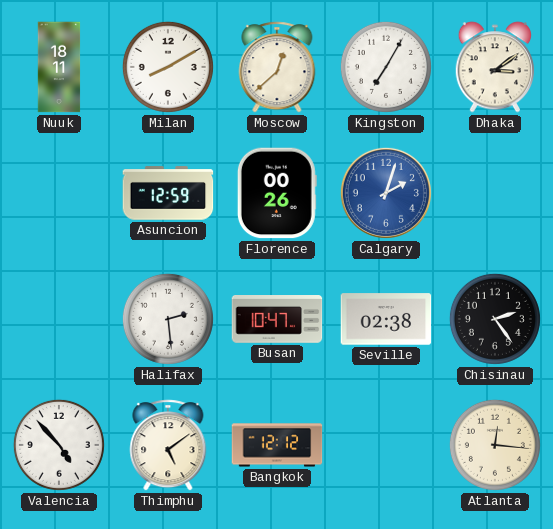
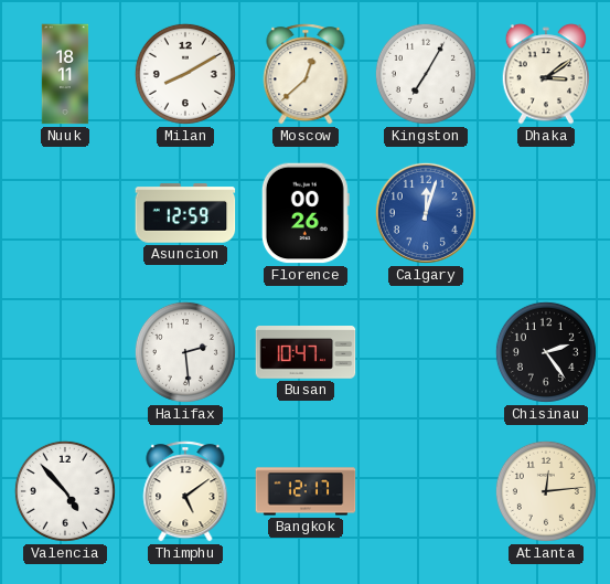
Calgary: 2:03 -> 12:03 (426, 213)
Seville: 02:38 -> none (386, 319)
Bangkok: 12:12 -> 12:17 (306, 491)
Atlanta: 12:16 -> 12:14 (546, 491)
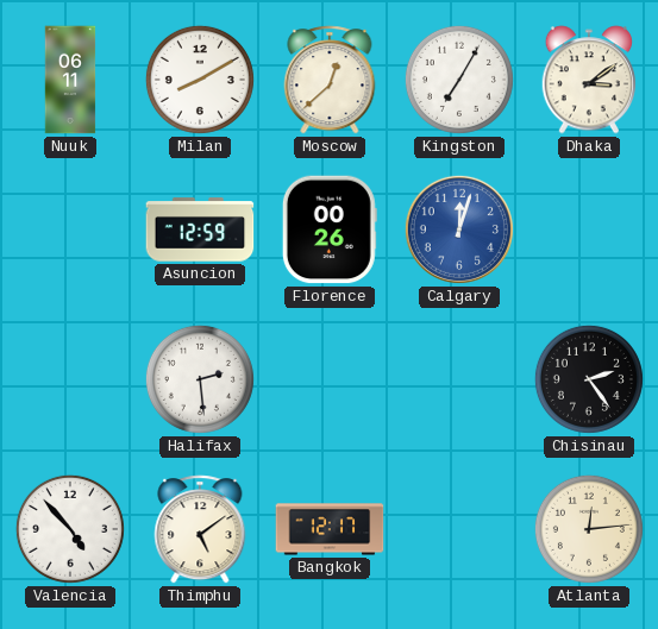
Nuuk: 18:11 -> 06:11 (70, 80)
Busan: 10:47 -> none (306, 352)
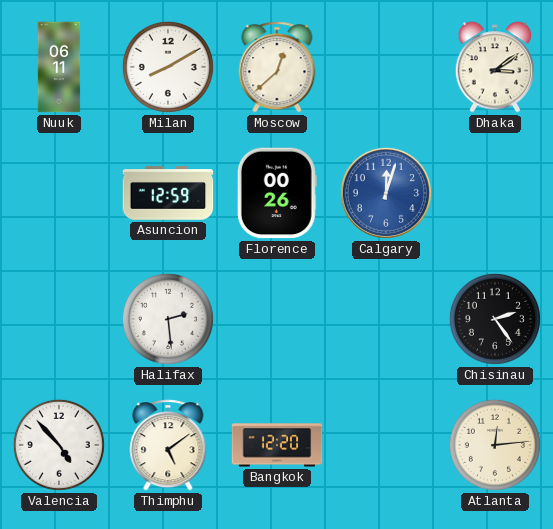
Kingston: 7:05 -> none (459, 80)
Bangkok: 12:17 -> 12:20 (277, 445)
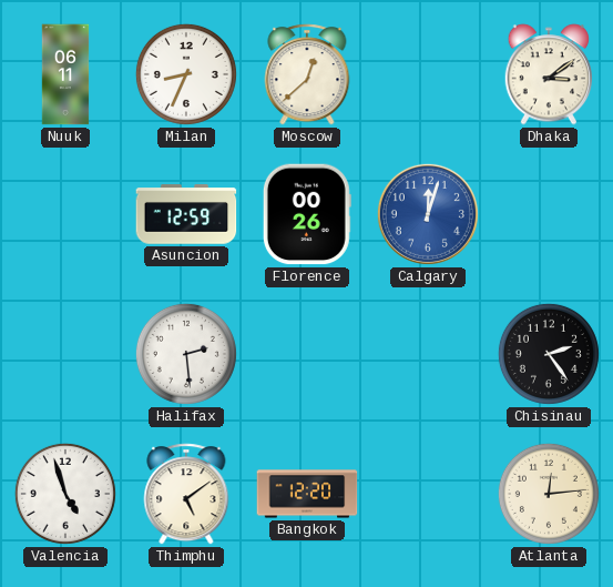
Milan: 8:10 -> 8:34 (186, 74)
Valencia: 4:53 -> 4:57 (65, 494)
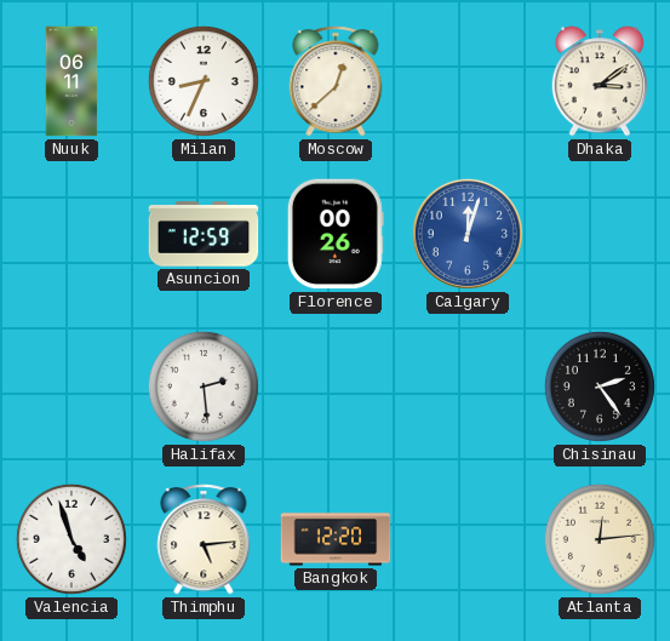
Thimphu: 5:09 -> 5:14 (204, 539)
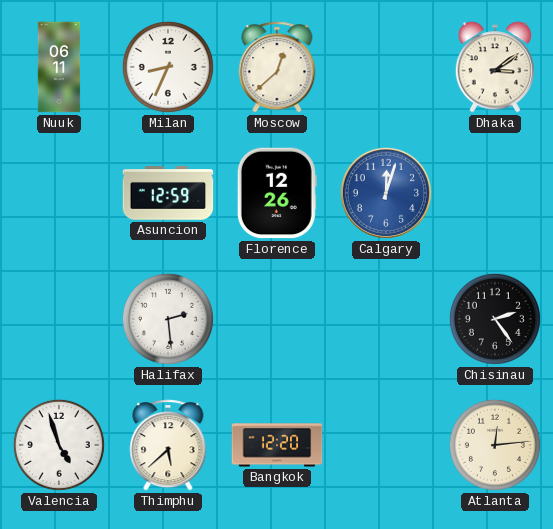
Florence: 00:26 -> 12:26 (277, 193)
Thimphu: 5:14 -> 5:38 (168, 445)
